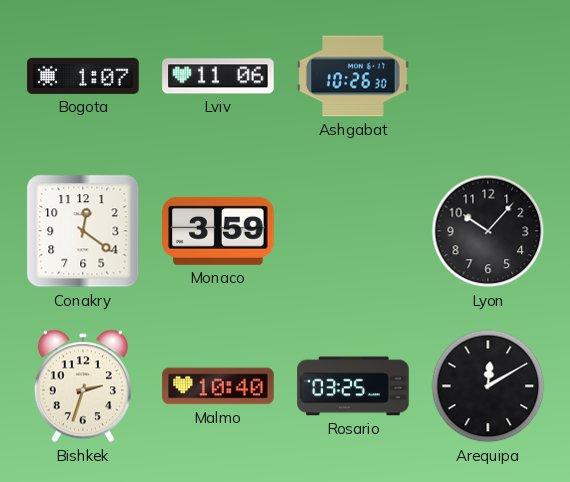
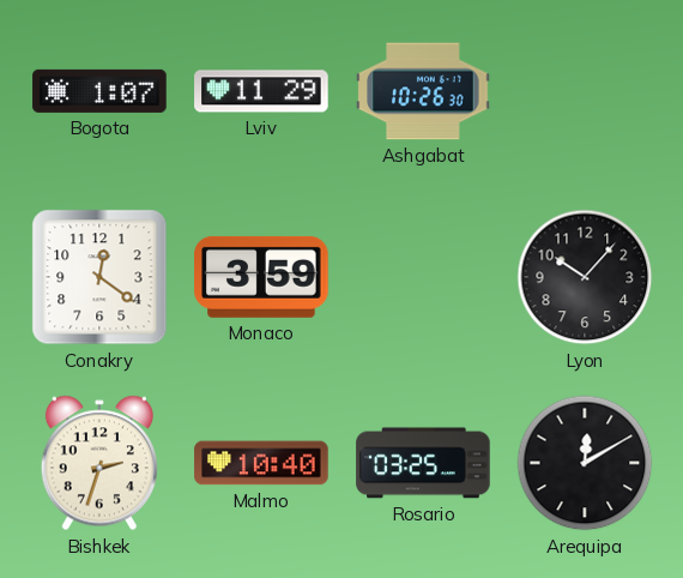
Lviv: 11:06 -> 11:29 (261, 91)
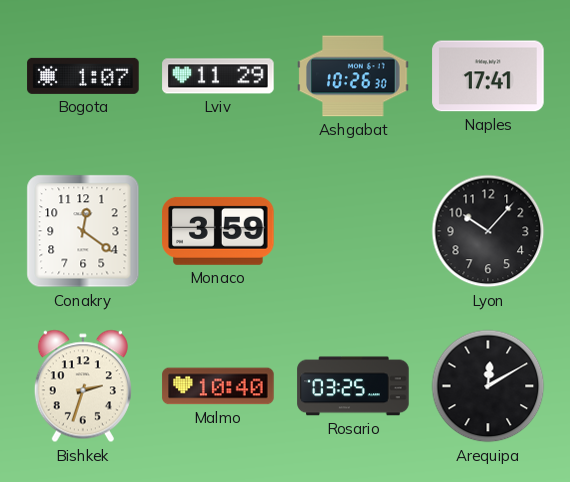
Naples: none -> 17:41 (488, 76)
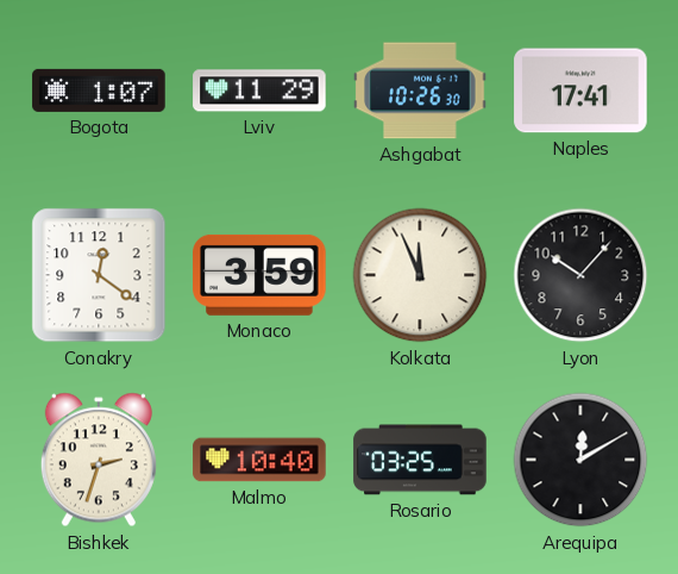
Kolkata: none -> 11:56 (420, 275)
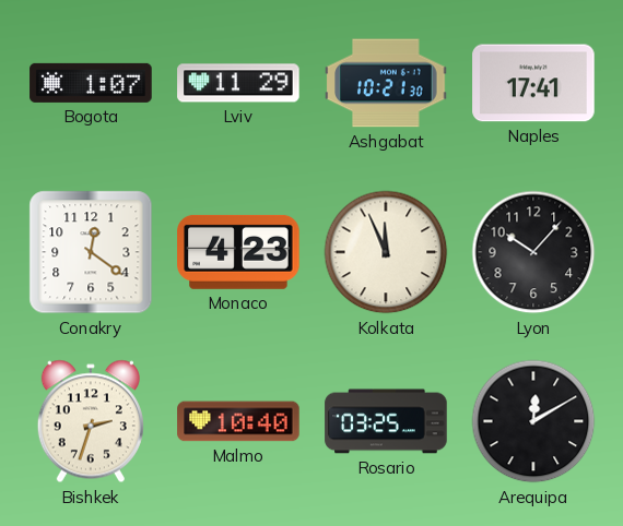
Ashgabat: 10:26 -> 10:21 (386, 83)
Monaco: 3:59 -> 4:23 (238, 252)
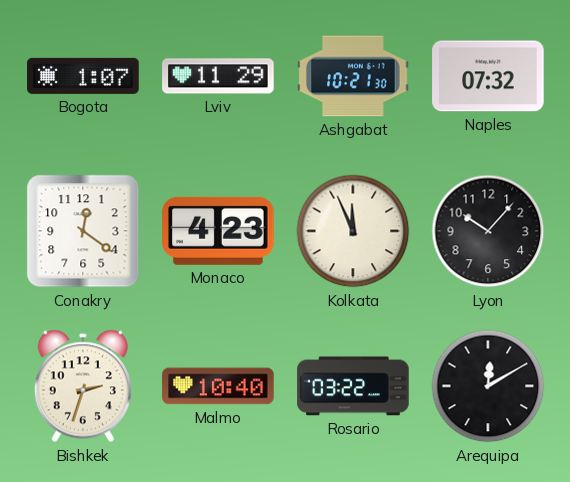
Naples: 17:41 -> 07:32 (488, 76)
Rosario: 03:25 -> 03:22 (353, 386)
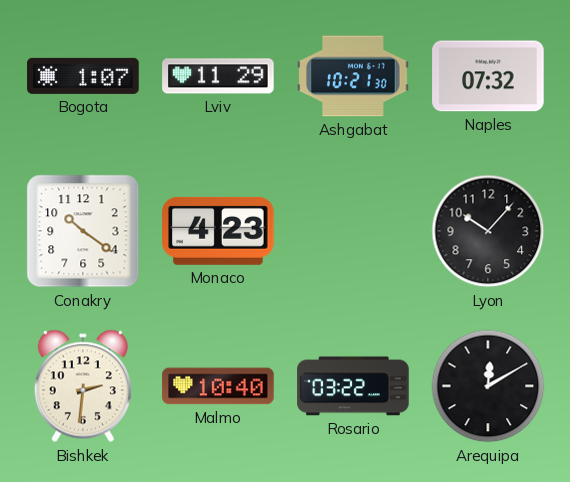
Conakry: 12:21 -> 10:21 (83, 231)
Kolkata: 11:56 -> none (353, 231)
Bishkek: 2:33 -> 2:31 (83, 386)
